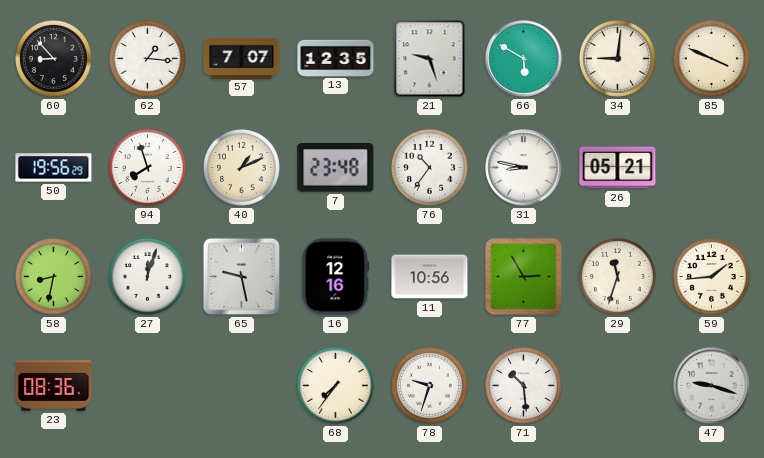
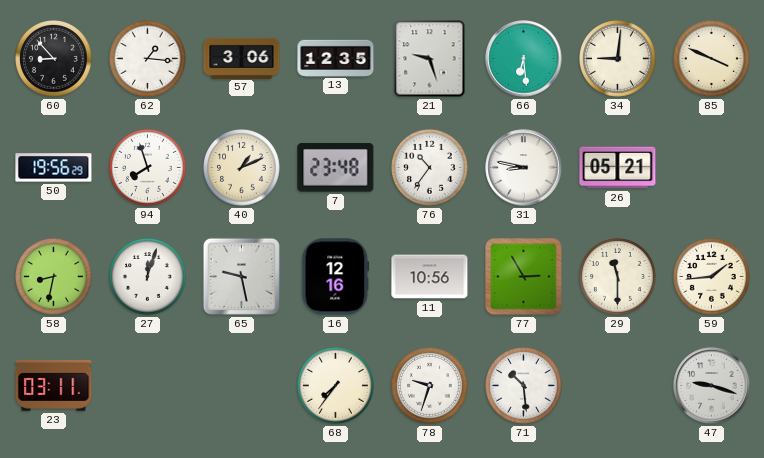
57: 7:07 -> 3:06 (242, 58)
66: 5:50 -> 6:29 (524, 59)
29: 11:33 -> 11:30 (618, 277)
23: 08:36 -> 03:11 (54, 386)
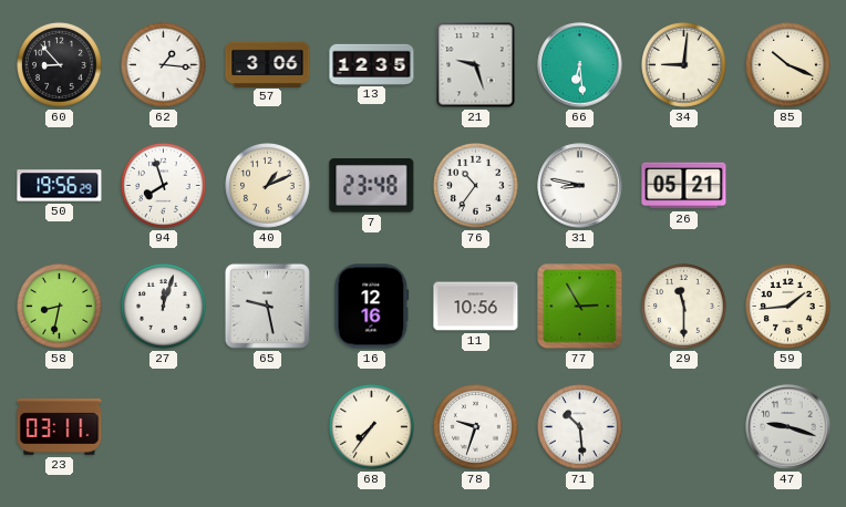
85: 3:49 -> 10:19 (788, 65)
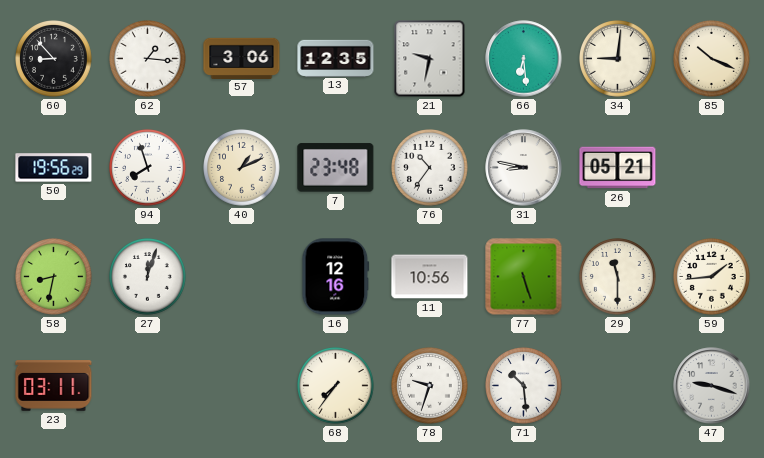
21: 9:27 -> 9:32 (430, 59)
65: 9:28 -> none (267, 306)
77: 2:55 -> 5:27 (524, 277)
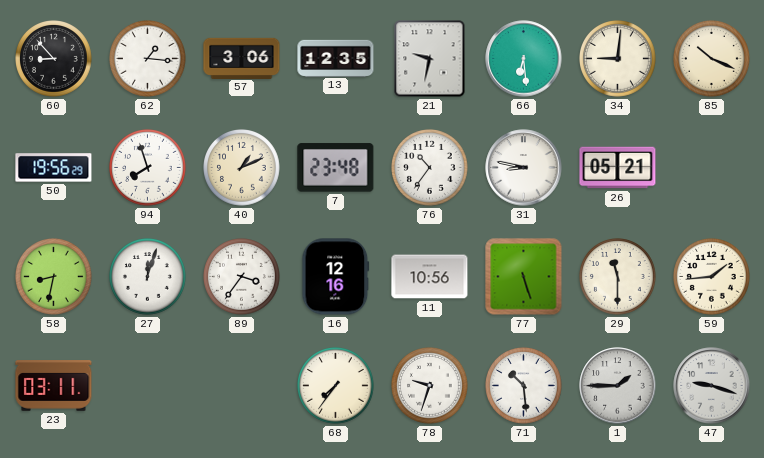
89: none -> 3:36 (242, 277)
1: none -> 1:45 (618, 386)
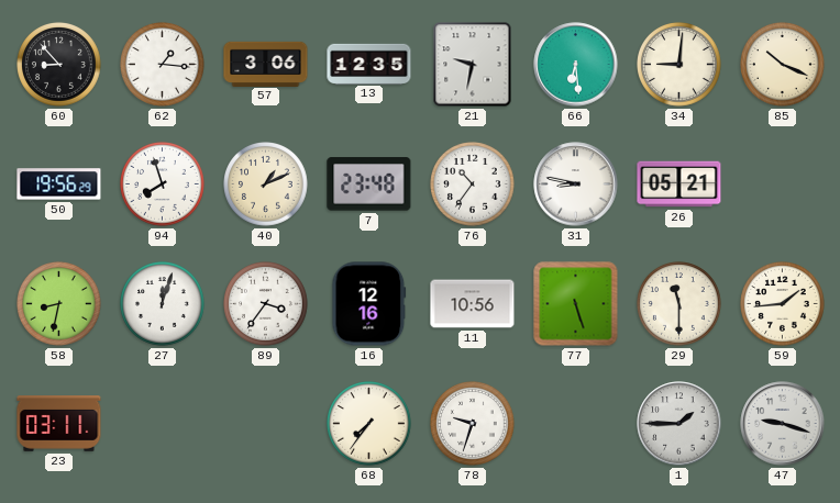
71: 10:29 -> none (524, 386)
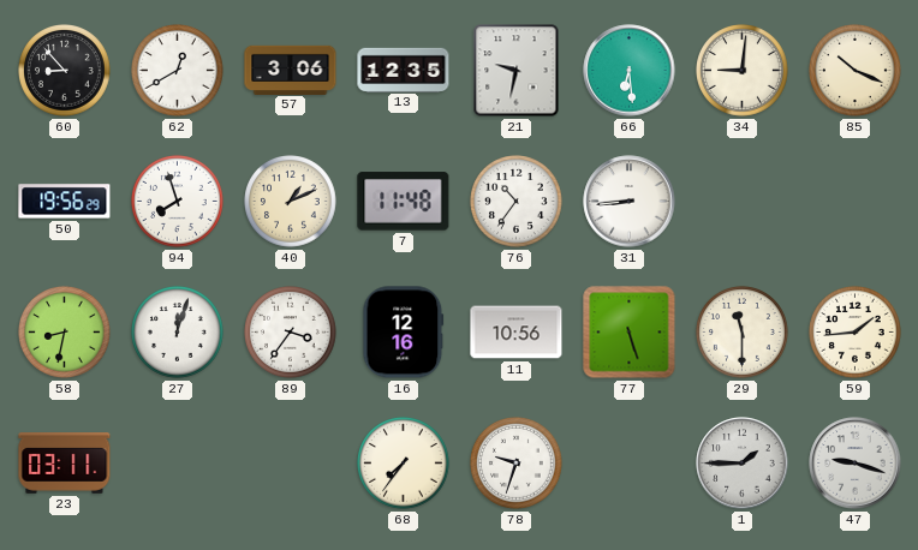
62: 1:16 -> 12:40 (178, 71)
7: 23:48 -> 11:48 (404, 202)
31: 8:47 -> 8:44 (630, 202)
26: 05:21 -> none (679, 185)
